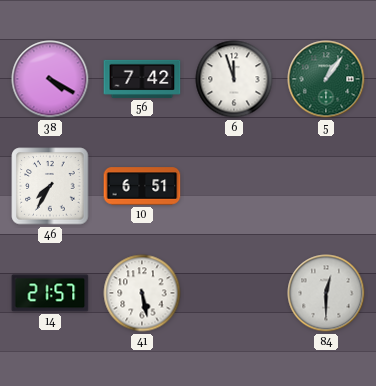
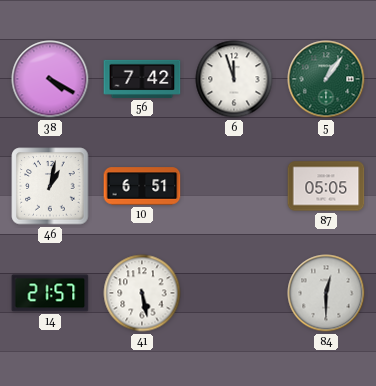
46: 7:35 -> 1:02 (50, 186)
87: none -> 05:05 (326, 186)
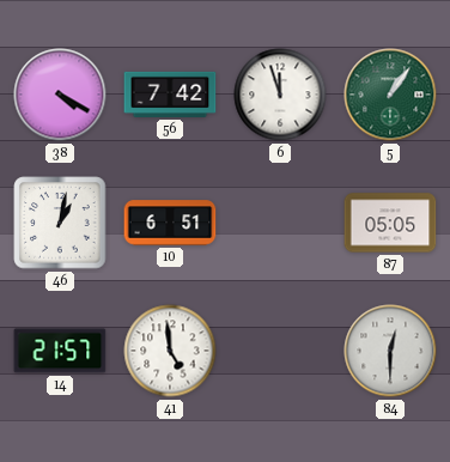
41: 5:28 -> 4:59 (170, 351)
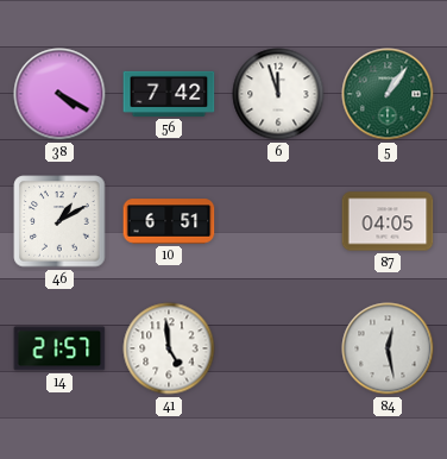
46: 1:02 -> 1:10 (59, 221)
87: 05:05 -> 04:05 (388, 221)
84: 12:30 -> 12:28 (388, 348)
